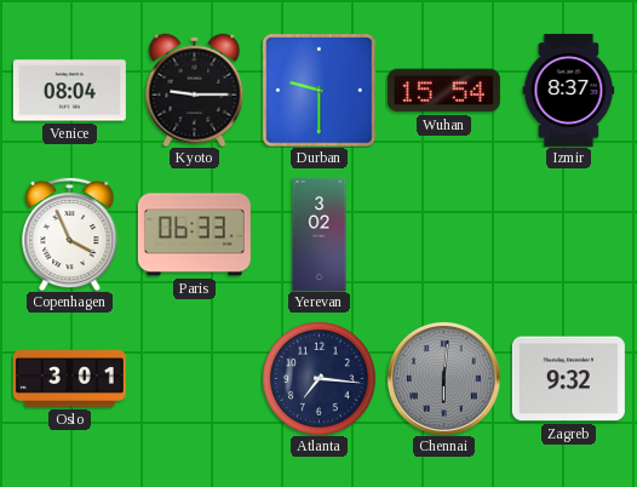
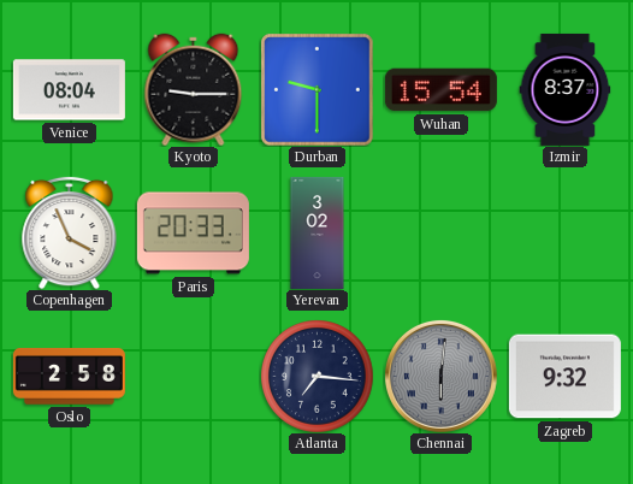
Paris: 06:33 -> 20:33 (193, 234)
Oslo: 3:01 -> 2:58 (69, 377)
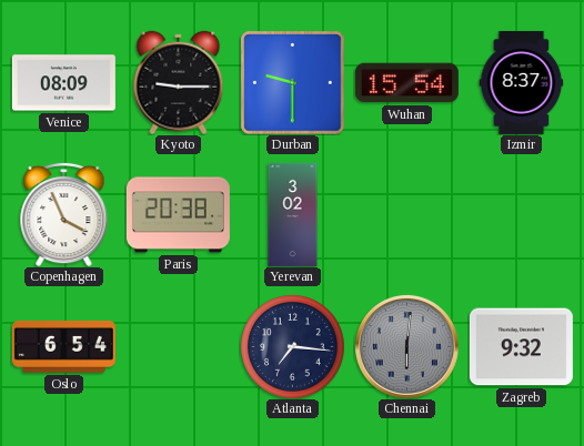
Venice: 08:04 -> 08:09 (63, 83)
Paris: 20:33 -> 20:38 (178, 215)
Oslo: 2:58 -> 6:54 (63, 347)
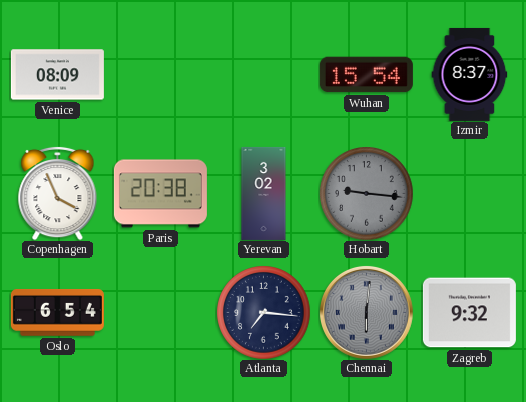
Kyoto: 9:15 -> none (179, 82)
Durban: 9:30 -> none (292, 82)
Hobart: none -> 9:16 (366, 193)
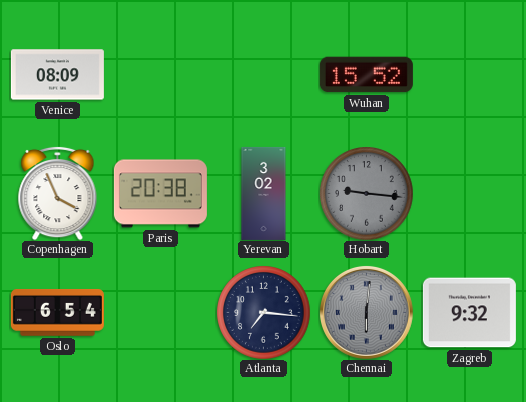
Wuhan: 15:54 -> 15:52 (366, 75)
Izmir: 8:37 -> none (470, 74)
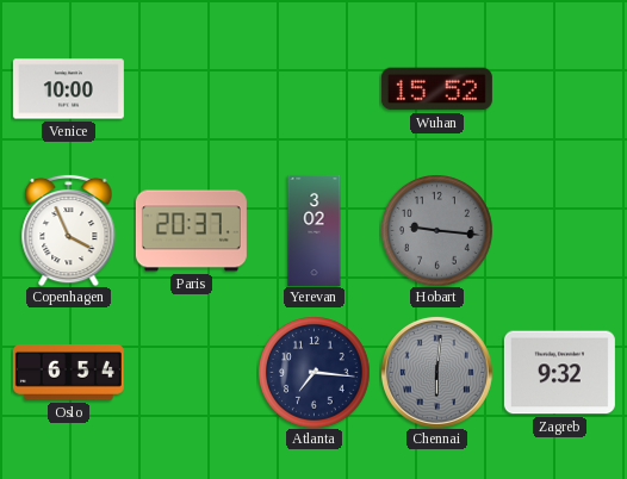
Venice: 08:09 -> 10:00 (68, 89)
Paris: 20:38 -> 20:37 (191, 231)
